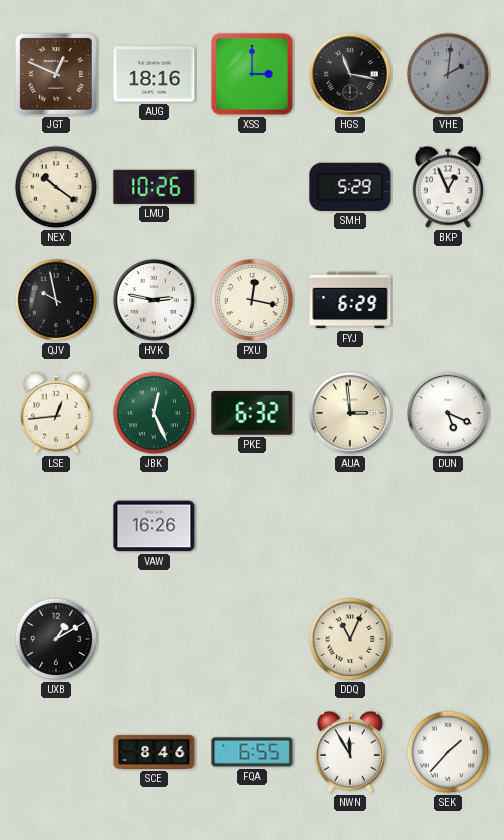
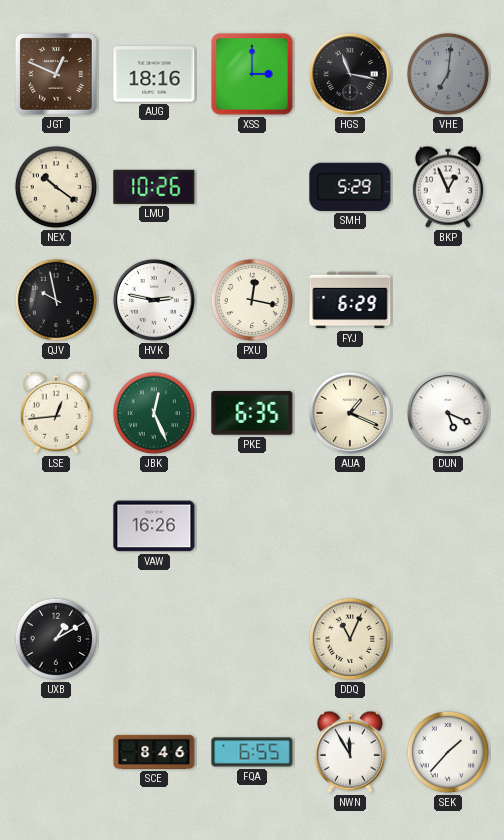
VHE: 2:01 -> 7:01 (448, 74)
PKE: 6:32 -> 6:35 (252, 414)
AUA: 2:59 -> 1:19 (350, 413)
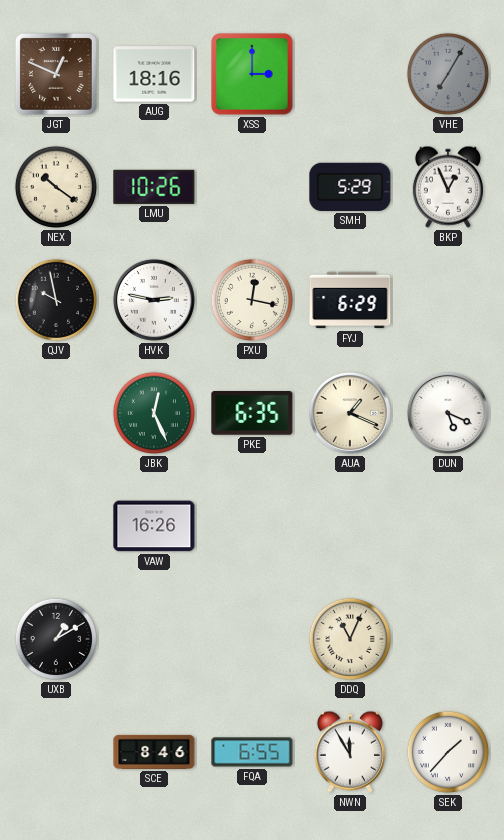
HGS: 11:17 -> none (350, 74)
VHE: 7:01 -> 7:05 (448, 74)
LSE: 12:44 -> none (56, 413)
